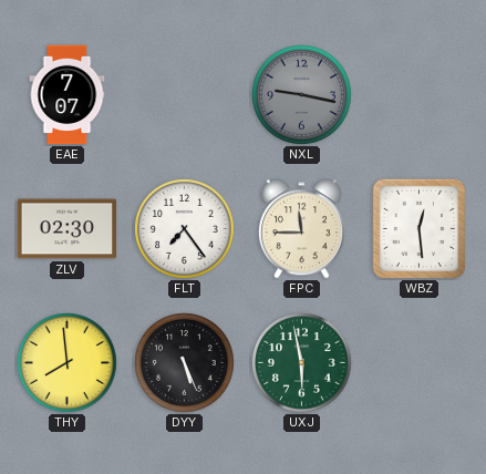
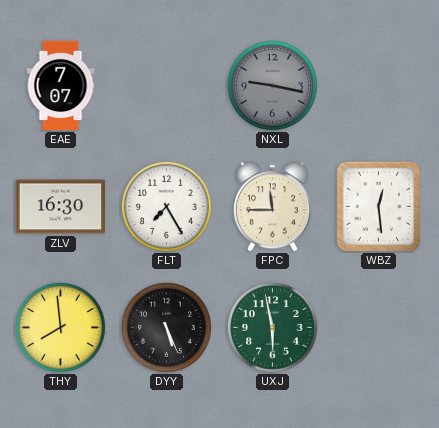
ZLV: 02:30 -> 16:30 (61, 207)
FLT: 7:24 -> 7:25 (167, 207)
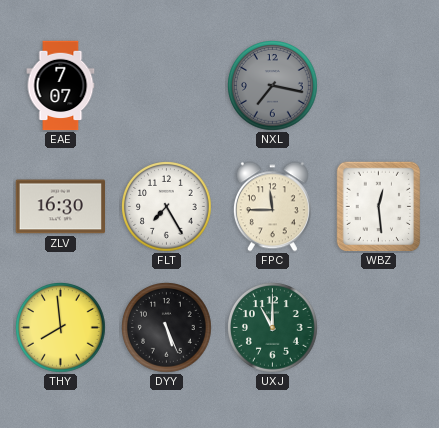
NXL: 9:17 -> 7:17 (273, 86)
UXJ: 5:58 -> 11:00 (273, 328)
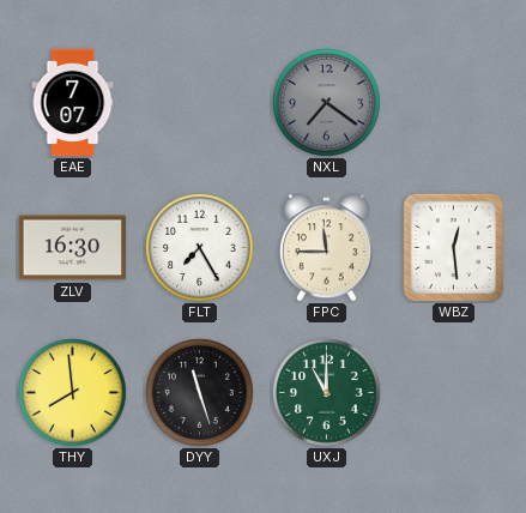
NXL: 7:17 -> 7:21 (327, 103)
DYY: 5:26 -> 11:27 (200, 393)
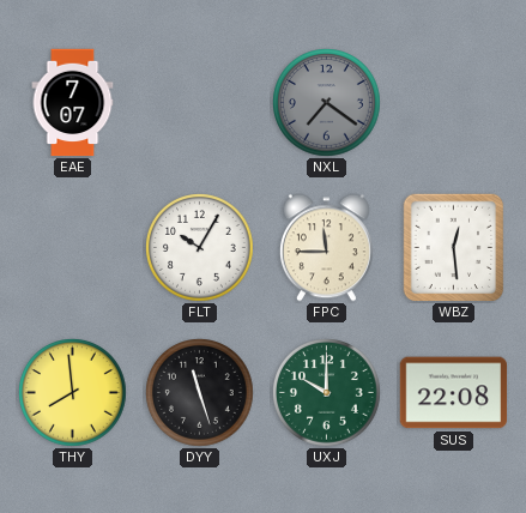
ZLV: 16:30 -> none (73, 248)
FLT: 7:25 -> 10:05 (200, 248)
UXJ: 11:00 -> 10:00 (327, 393)
SUS: none -> 22:08 (454, 393)
